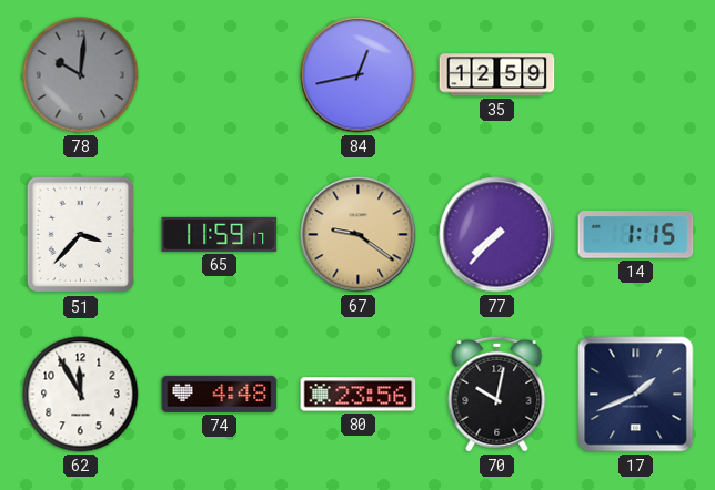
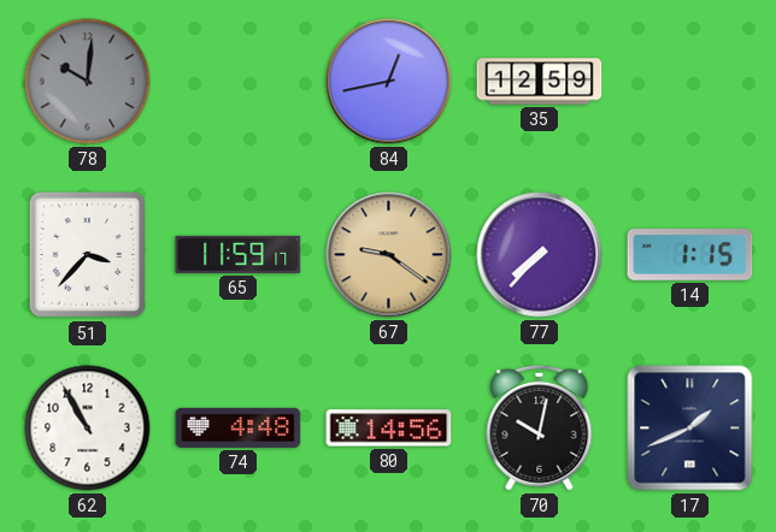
62: 11:55 -> 10:55 (88, 428)
80: 23:56 -> 14:56 (389, 428)
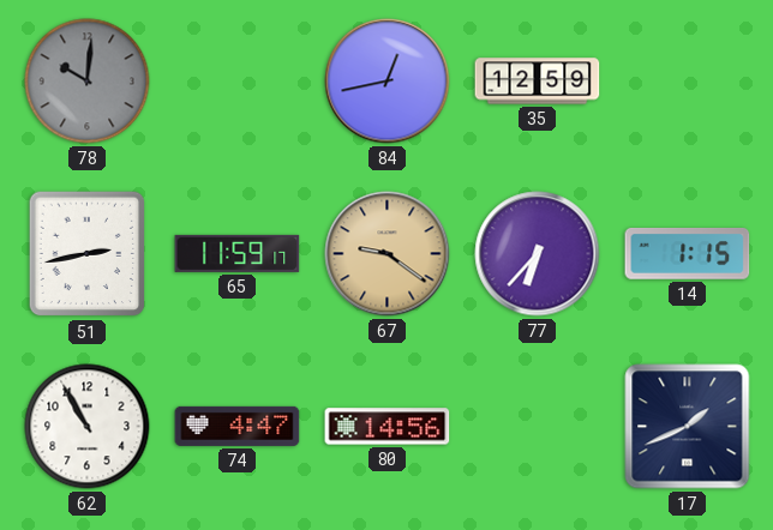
51: 3:37 -> 2:43 (88, 254)
77: 7:37 -> 6:37 (538, 254)
74: 4:48 -> 4:47 (238, 426)
70: 10:02 -> none (540, 427)
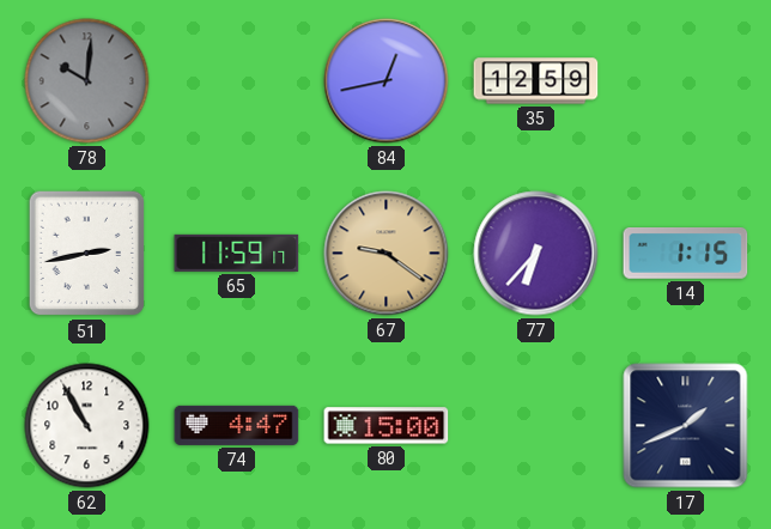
80: 14:56 -> 15:00 (387, 426)
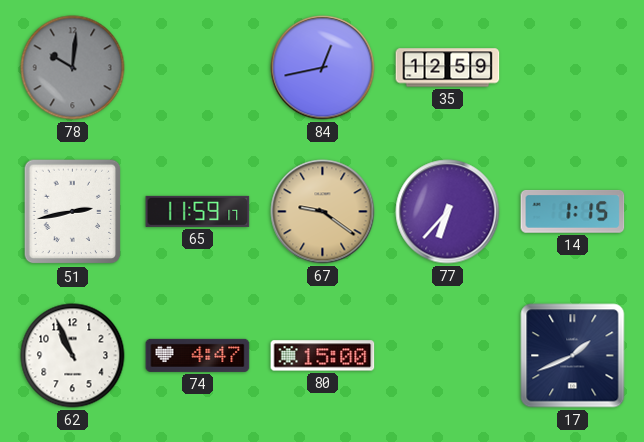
62: 10:55 -> 10:56 (73, 356)
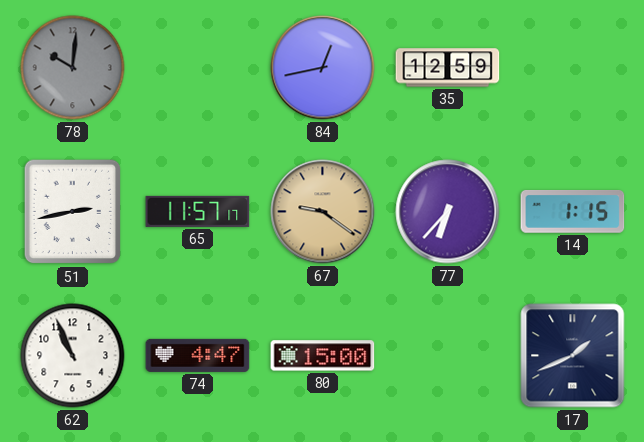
65: 11:59 -> 11:57 (198, 211)
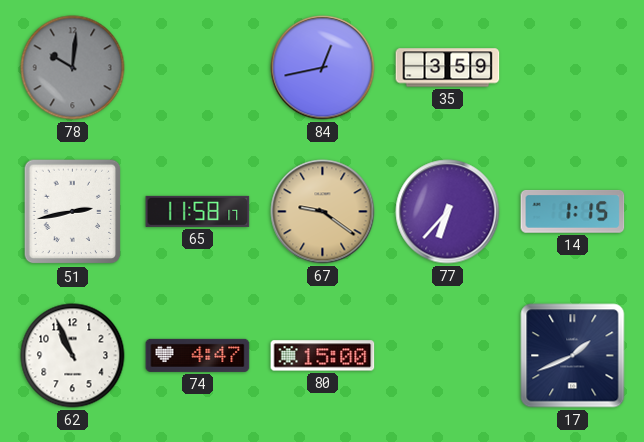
35: 12:59 -> 3:59 (448, 68)
65: 11:57 -> 11:58 (198, 211)
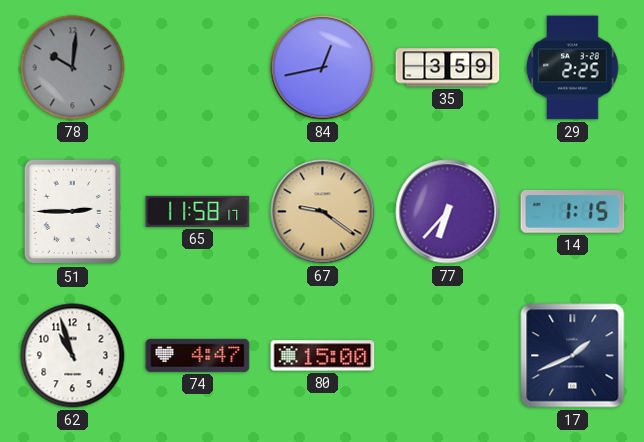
29: none -> 2:25 (573, 68)
51: 2:43 -> 2:45 (73, 212)
62: 10:56 -> 10:57 (73, 356)
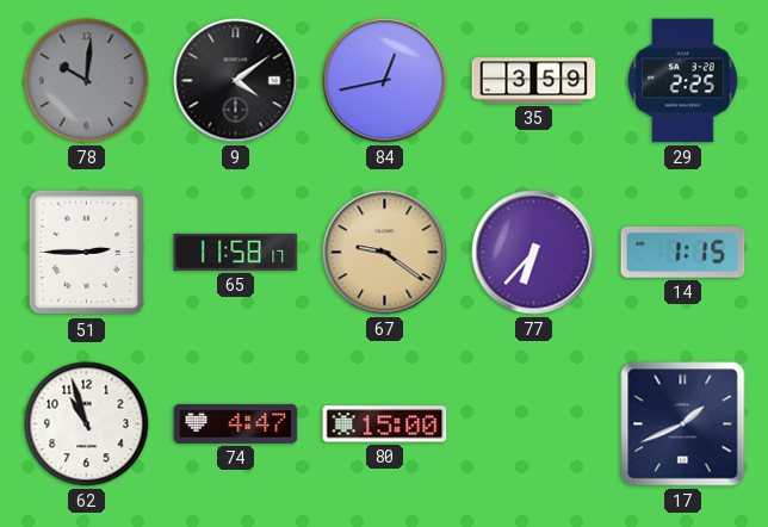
9: none -> 4:09 (236, 81)
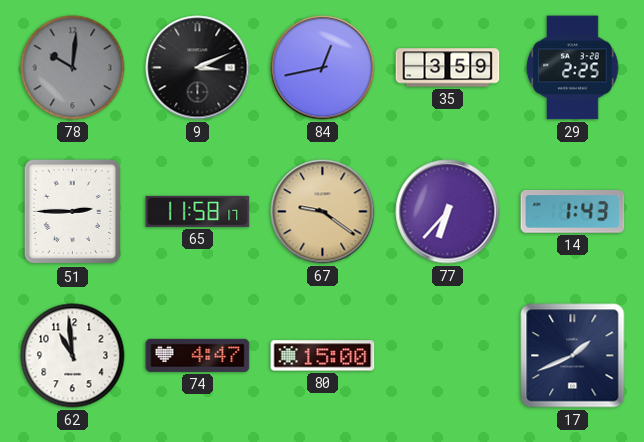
9: 4:09 -> 3:11 (198, 68)
14: 1:15 -> 1:43 (573, 212)
62: 10:57 -> 10:59 (73, 356)
